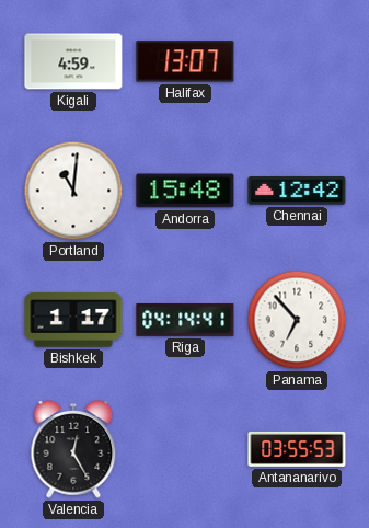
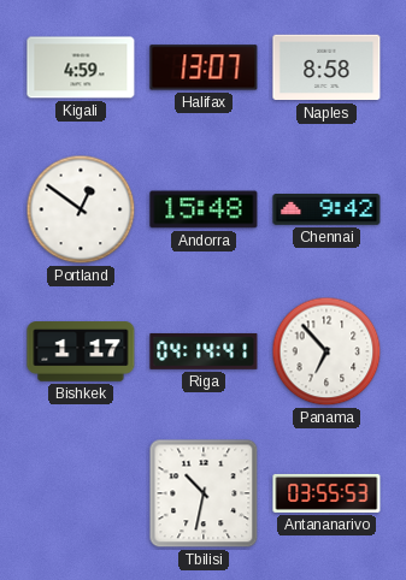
Naples: none -> 8:58 (326, 67)
Portland: 11:01 -> 12:51 (81, 209)
Chennai: 12:42 -> 9:42 (326, 209)
Valencia: 12:25 -> none (73, 450)
Tbilisi: none -> 10:32 (204, 493)
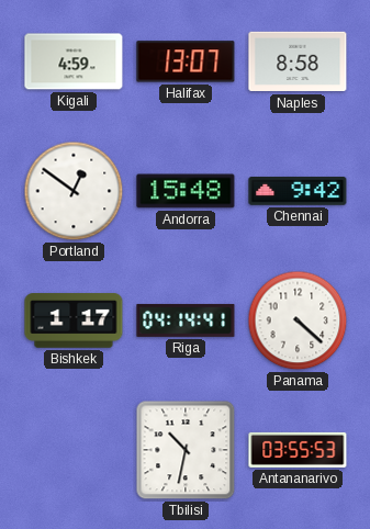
Panama: 6:53 -> 4:22 (298, 320)
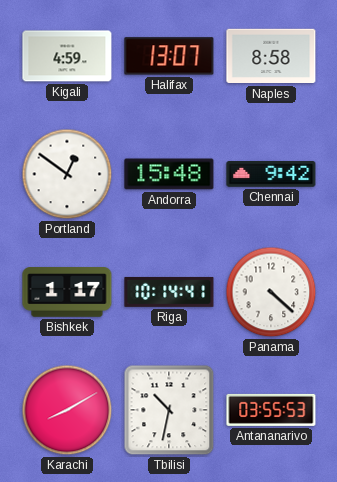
Riga: 04:14 -> 10:14 (169, 292)
Karachi: none -> 8:10 (67, 410)
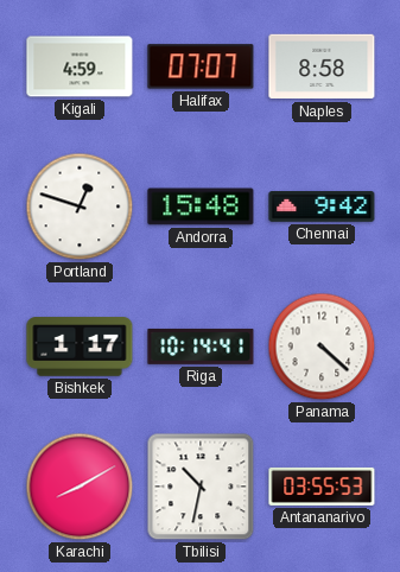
Halifax: 13:07 -> 07:07 (201, 66)
Portland: 12:51 -> 12:48 (80, 206)
